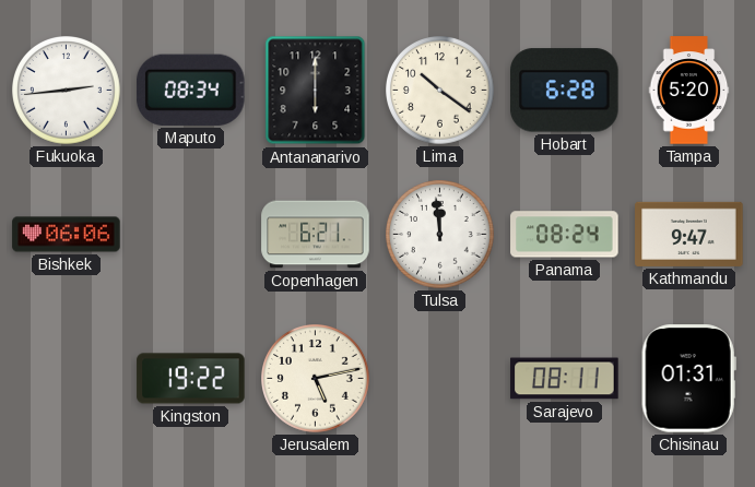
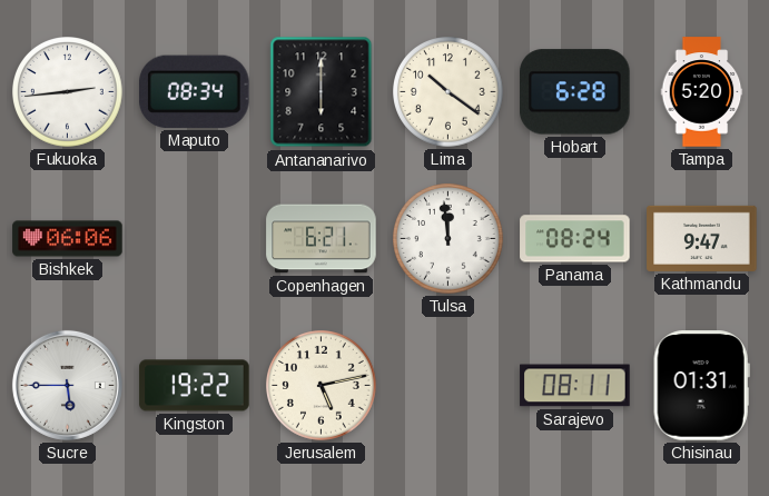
Sucre: none -> 5:45 (67, 385)
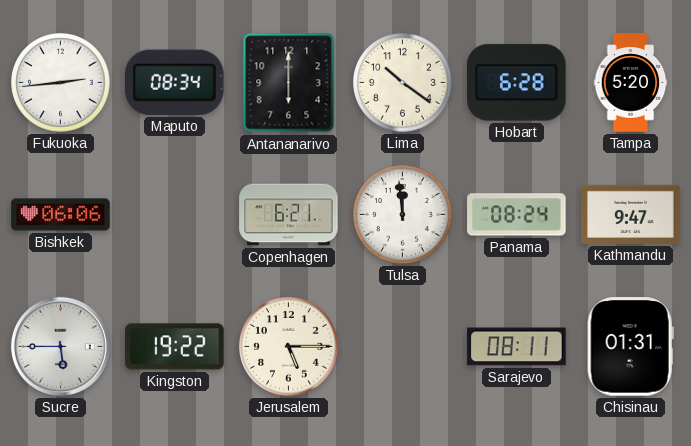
Jerusalem: 5:13 -> 5:15 (289, 347)
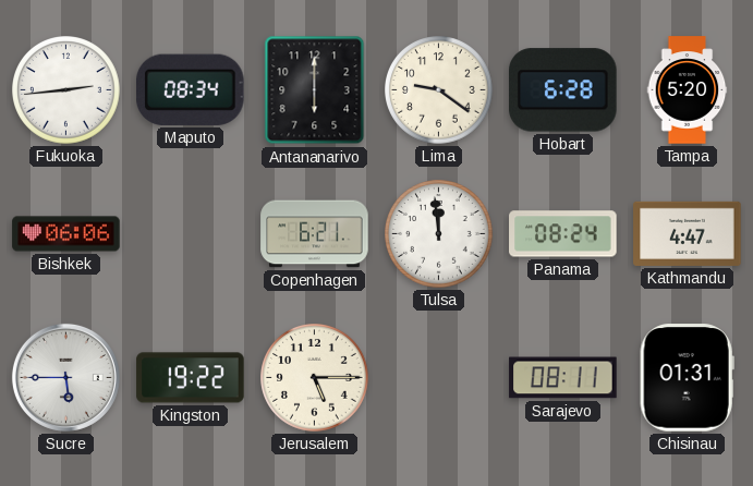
Lima: 10:21 -> 9:21 (439, 90)
Kathmandu: 9:47 -> 4:47 (688, 233)
